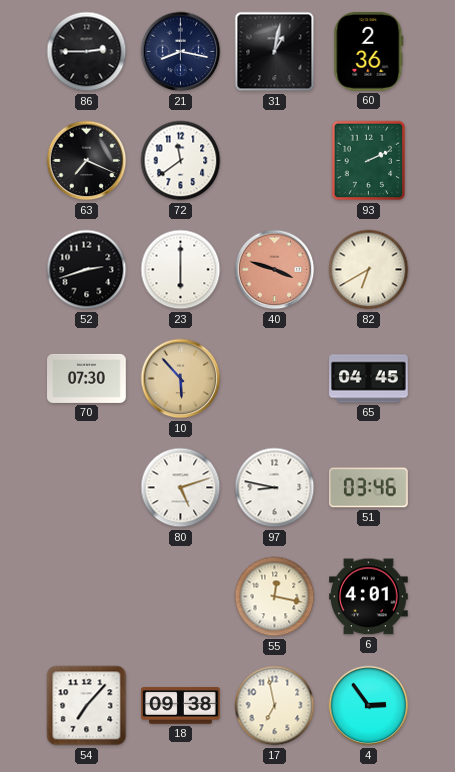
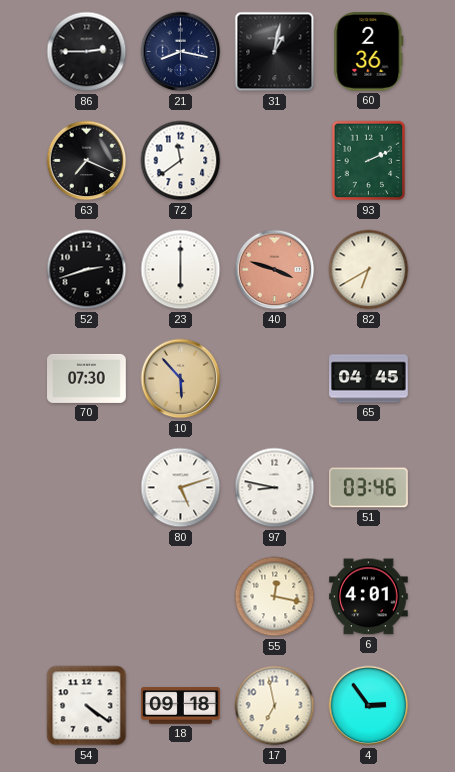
54: 7:07 -> 4:21 (87, 706)
18: 09:38 -> 09:18 (181, 706)
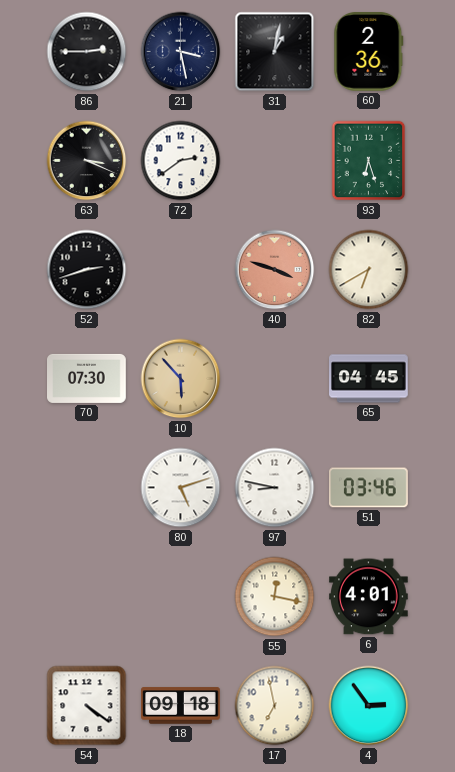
21: 8:17 -> 3:28 (181, 52)
63: 7:19 -> 3:19 (87, 161)
72: 11:39 -> 2:39 (181, 161)
93: 2:11 -> 6:27 (369, 161)
23: 6:00 -> none (181, 270)
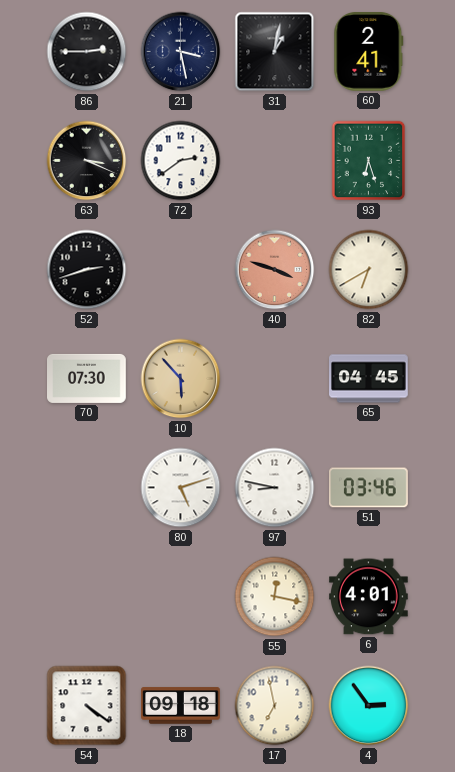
60: 2:36 -> 2:41 (369, 52)
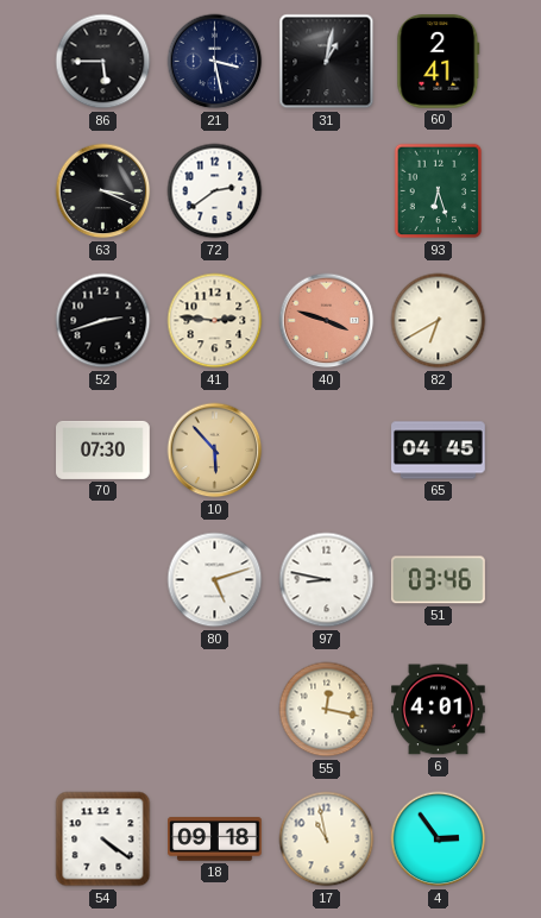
86: 2:45 -> 5:45 (103, 62)
41: none -> 2:46 (215, 321)
17: 6:58 -> 10:58 (327, 840)
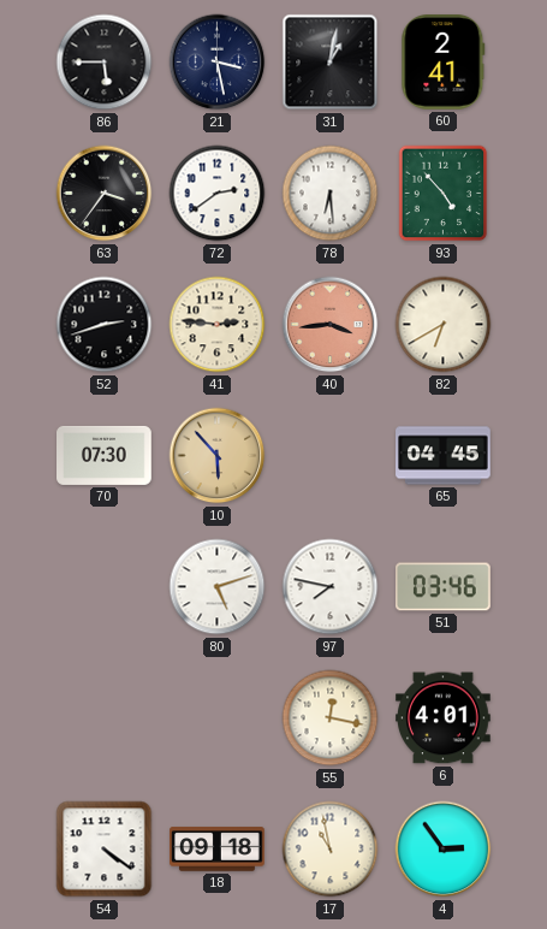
63: 3:19 -> 3:36 (105, 194)
78: none -> 6:29 (331, 194)
93: 6:27 -> 4:53 (444, 194)
40: 3:48 -> 3:44 (331, 325)
97: 8:47 -> 7:47 (331, 587)
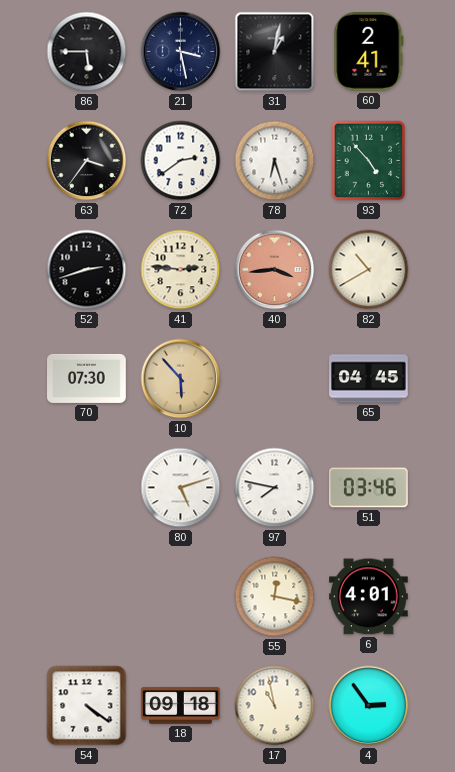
78: 6:29 -> 6:27 (275, 161)
82: 6:40 -> 10:40 (369, 270)
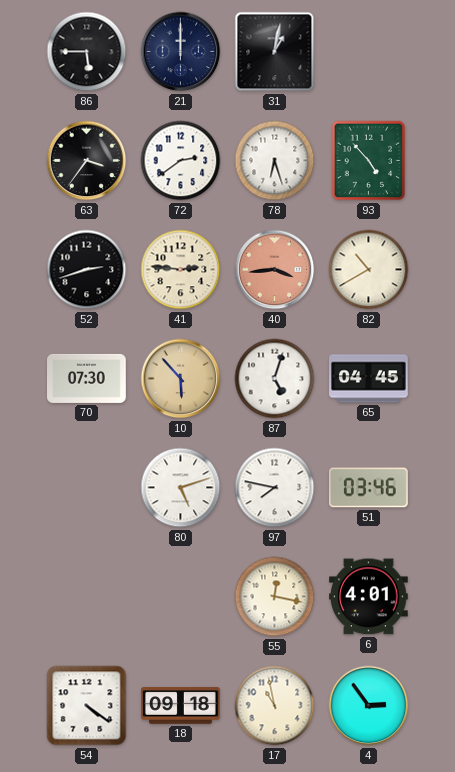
21: 3:28 -> 12:00 (181, 52)
60: 2:41 -> none (369, 52)
87: none -> 5:03 (275, 379)
